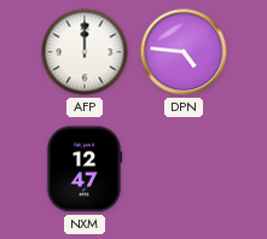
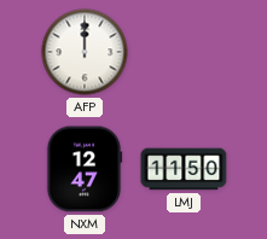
DPN: 4:46 -> none (184, 52)
LMJ: none -> 11:50 (184, 169)
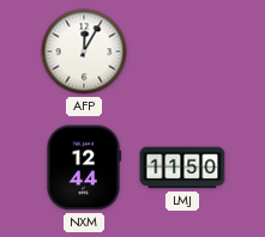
AFP: 12:00 -> 12:05 (84, 51)
NXM: 12:47 -> 12:44 (84, 168)
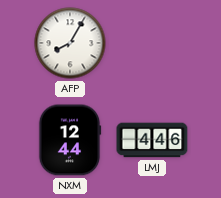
AFP: 12:05 -> 8:05 (70, 43)
LMJ: 11:50 -> 4:46 (152, 140)
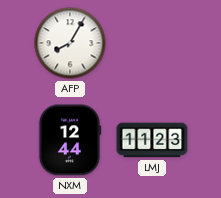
LMJ: 4:46 -> 11:23 (152, 140)
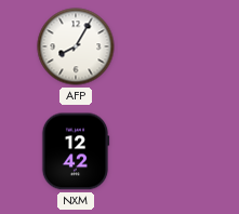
NXM: 12:44 -> 12:42 (76, 151)
LMJ: 11:23 -> none (152, 140)
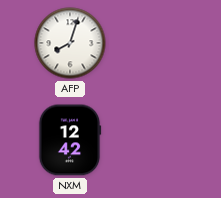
AFP: 8:05 -> 8:03 (70, 43)
